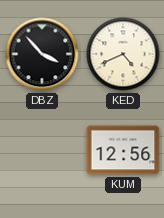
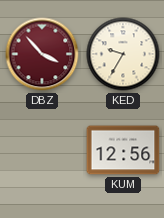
DBZ dial: black -> burgundy (42, 54)
KED: 4:41 -> 9:35 (123, 54)
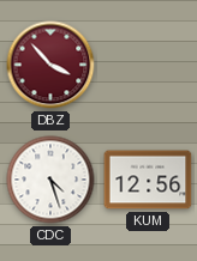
KED: 9:35 -> none (123, 54)
CDC: none -> 4:27 (50, 180)
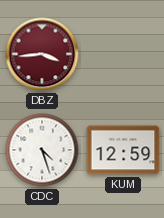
DBZ: 3:53 -> 3:44 (42, 54)
KUM: 12:56 -> 12:59 (123, 150)
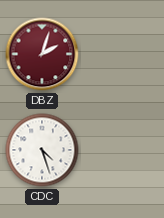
DBZ: 3:44 -> 2:03 (42, 54)
KUM: 12:59 -> none (123, 150)
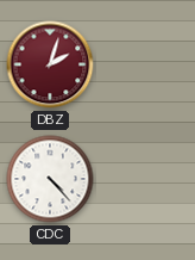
CDC: 4:27 -> 4:23 (50, 179)
